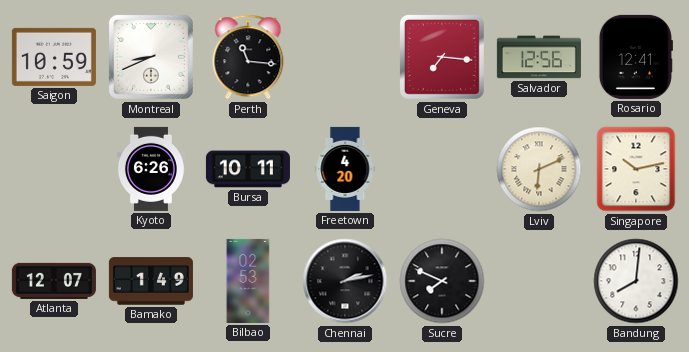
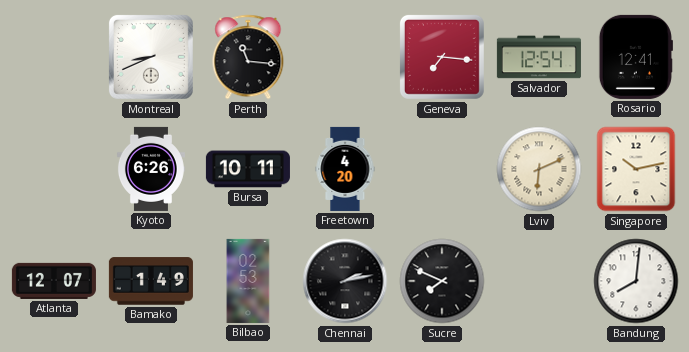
Saigon: 10:59 -> none (54, 57)
Salvador: 12:56 -> 12:54 (539, 57)
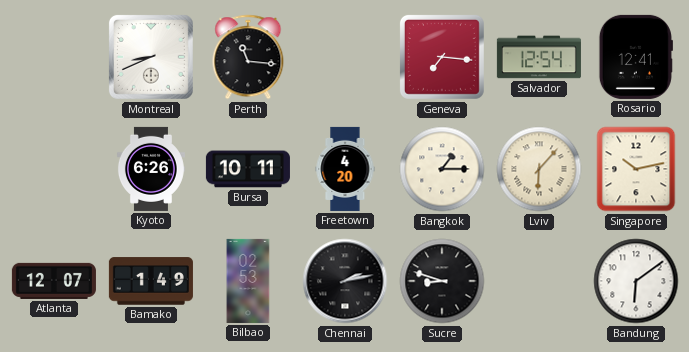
Bangkok: none -> 1:15 (442, 169)
Lviv: 6:11 -> 6:07 (539, 169)
Sucre: 7:49 -> 8:48 (442, 281)
Bandung: 8:01 -> 6:09 (636, 281)
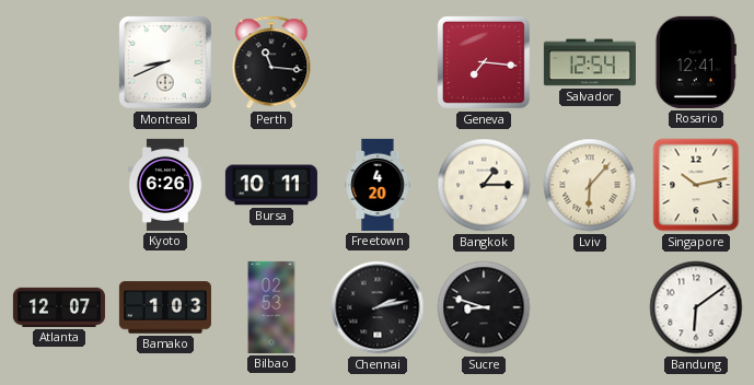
Bamako: 1:49 -> 1:03 (165, 307)
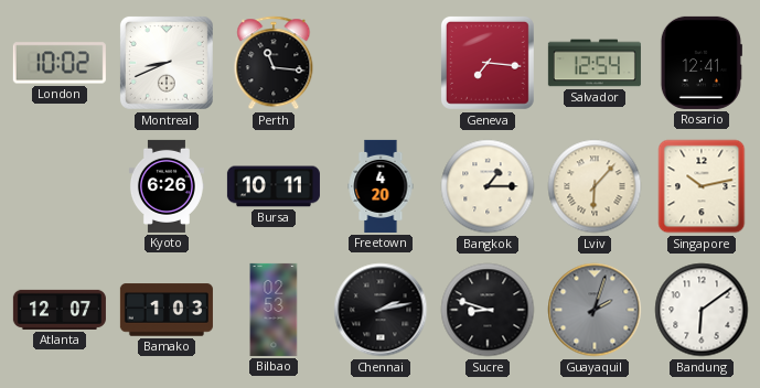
London: none -> 10:02 (60, 63)
Guayaquil: none -> 2:03 (595, 310)
